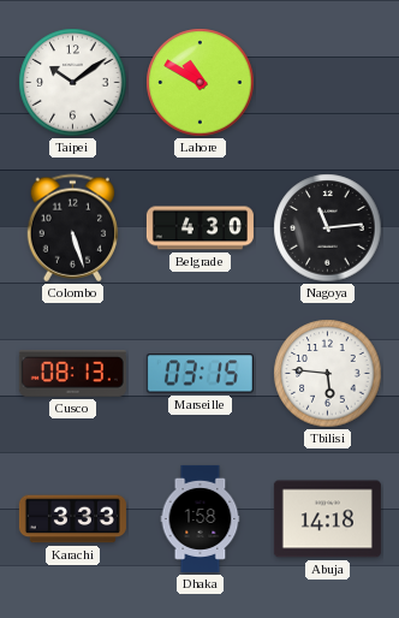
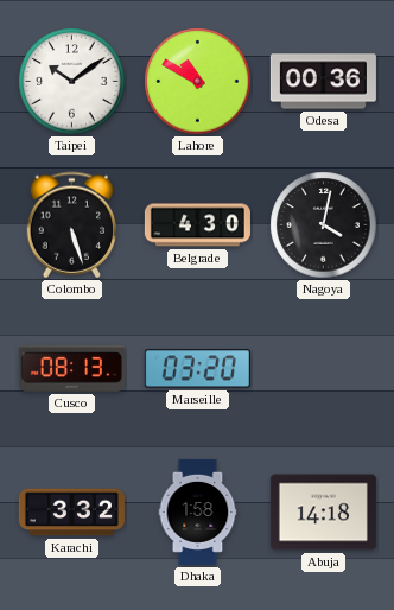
Odesa: none -> 00:36 (323, 82)
Nagoya: 11:14 -> 4:02 (324, 225)
Marseille: 03:15 -> 03:20 (197, 369)
Tbilisi: 5:46 -> none (328, 374)
Karachi: 3:33 -> 3:32 (71, 513)
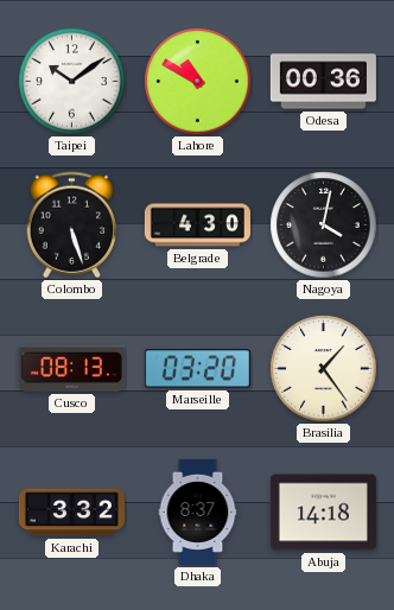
Brasilia: none -> 1:24 (324, 369)
Dhaka: 1:58 -> 8:37 (198, 511)
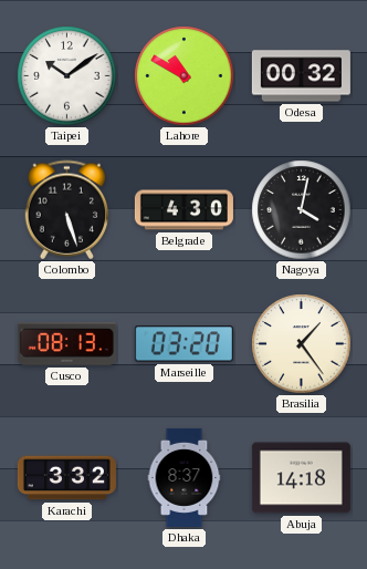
Odesa: 00:36 -> 00:32 (301, 76)
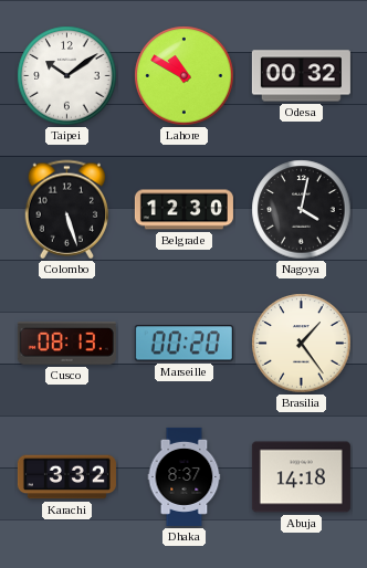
Belgrade: 4:30 -> 12:30 (183, 210)
Marseille: 03:20 -> 00:20 (183, 344)
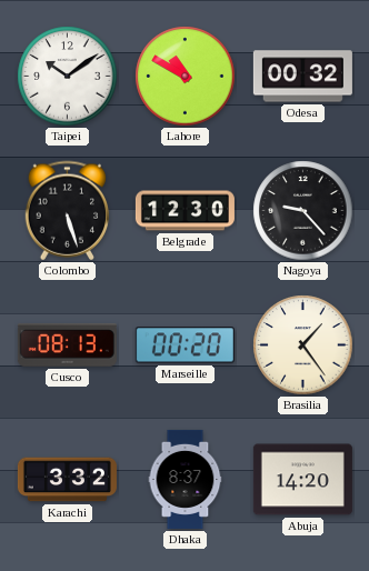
Nagoya: 4:02 -> 9:23 (303, 211)
Abuja: 14:18 -> 14:20 (302, 480)
